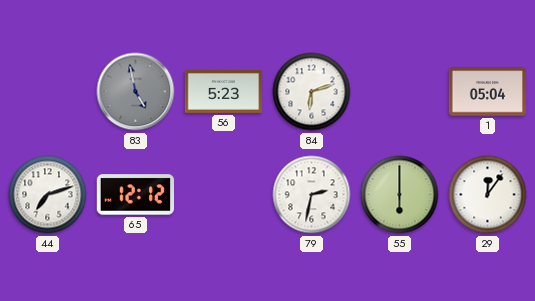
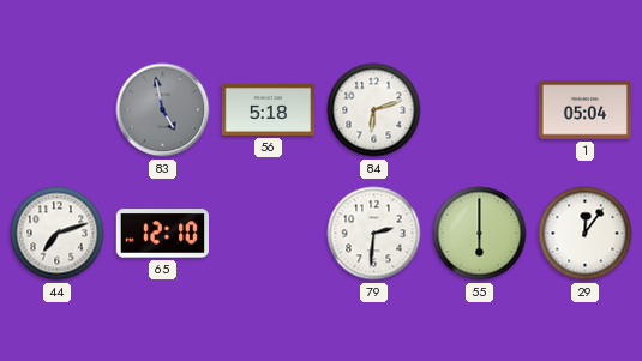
56: 5:23 -> 5:18 (269, 109)
65: 12:12 -> 12:10 (162, 234)
79: 2:32 -> 2:31 (374, 234)
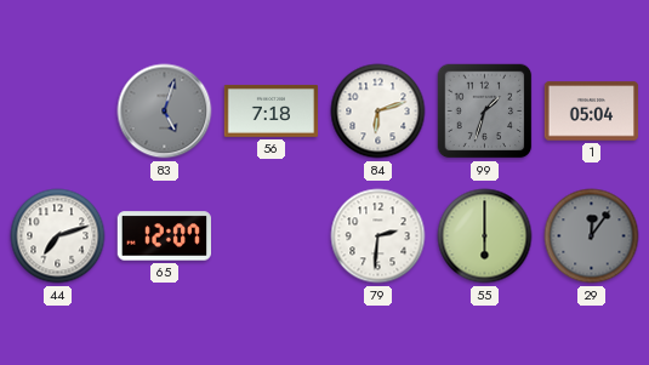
83: 4:58 -> 5:03 (165, 112)
56: 5:18 -> 7:18 (272, 110)
99: none -> 1:33 (485, 112)
65: 12:10 -> 12:07 (164, 236)
29 dial: white -> grey (592, 236)
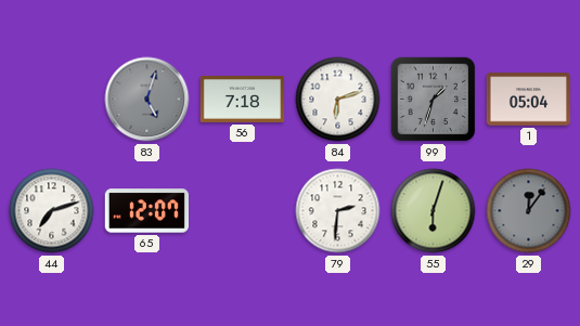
55: 6:00 -> 6:03 (434, 211)
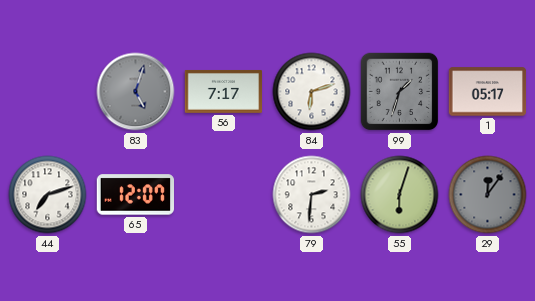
56: 7:18 -> 7:17 (224, 91)
1: 05:04 -> 05:17 (488, 92)
